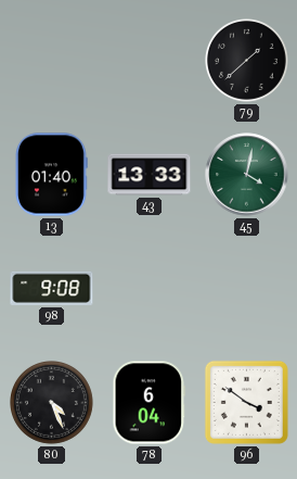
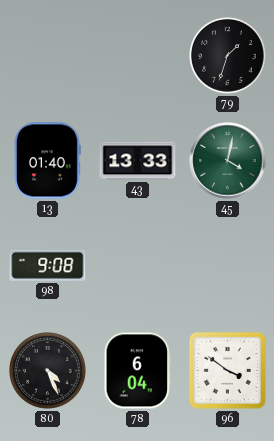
79: 1:38 -> 1:33 (228, 56)
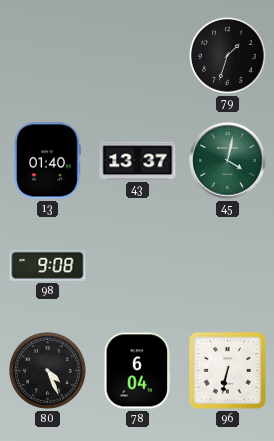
43: 13:33 -> 13:37 (138, 161)
96: 3:51 -> 6:32 (227, 370)
